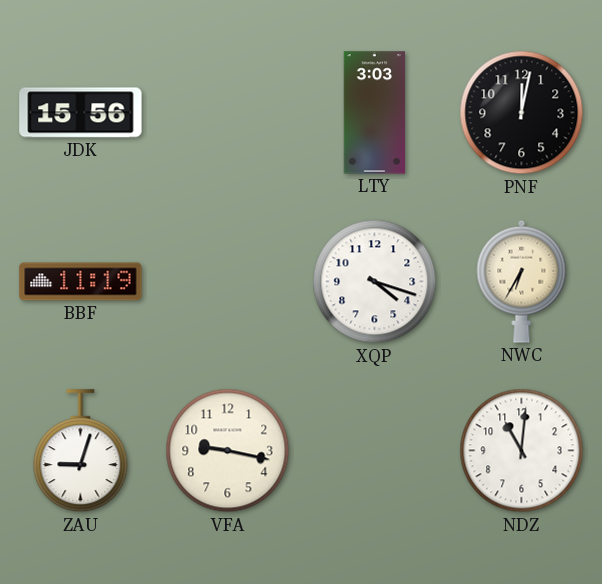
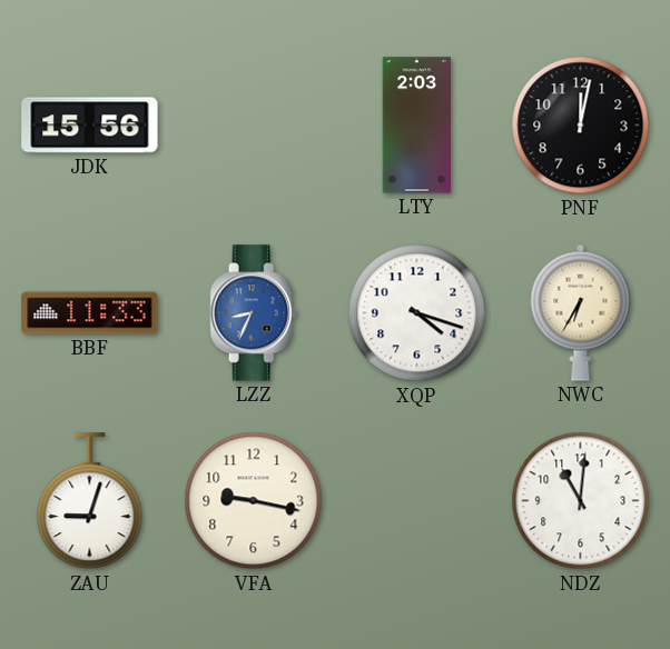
LTY: 3:03 -> 2:03 (417, 126)
BBF: 11:19 -> 11:33 (90, 313)
LZZ: none -> 8:34 (254, 313)
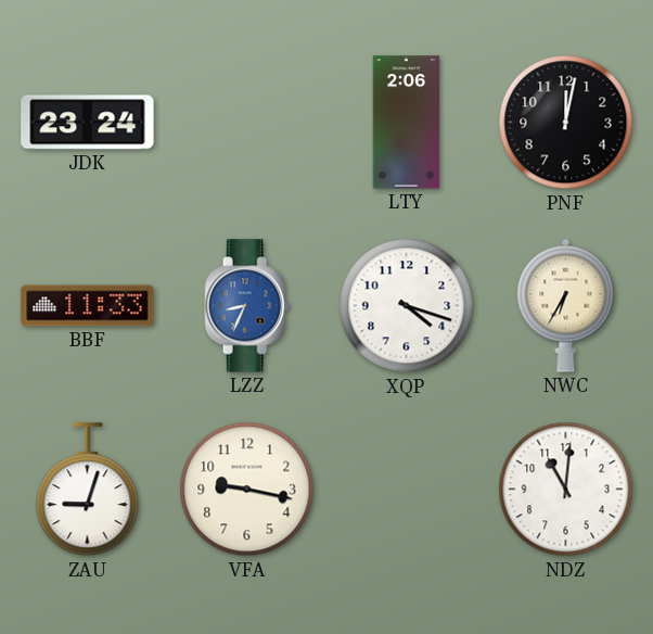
JDK: 15:56 -> 23:24 (88, 123)
LTY: 2:03 -> 2:06 (407, 123)
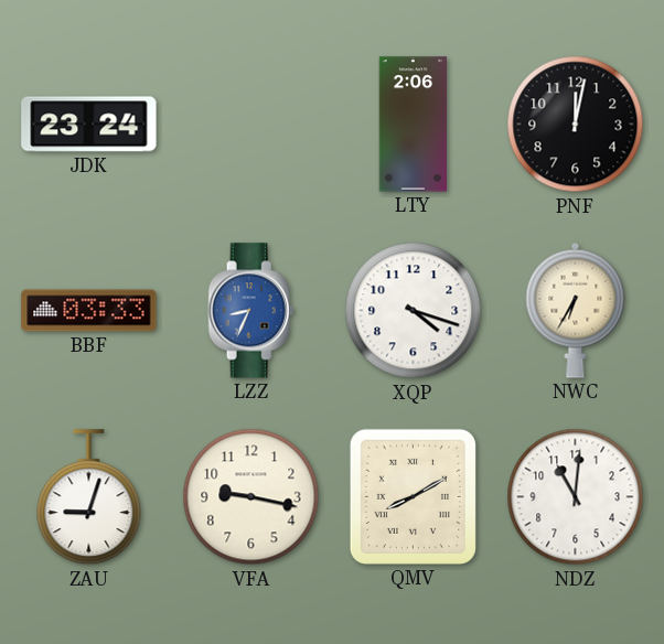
BBF: 11:33 -> 03:33 (89, 311)
QMV: none -> 8:10 (413, 496)
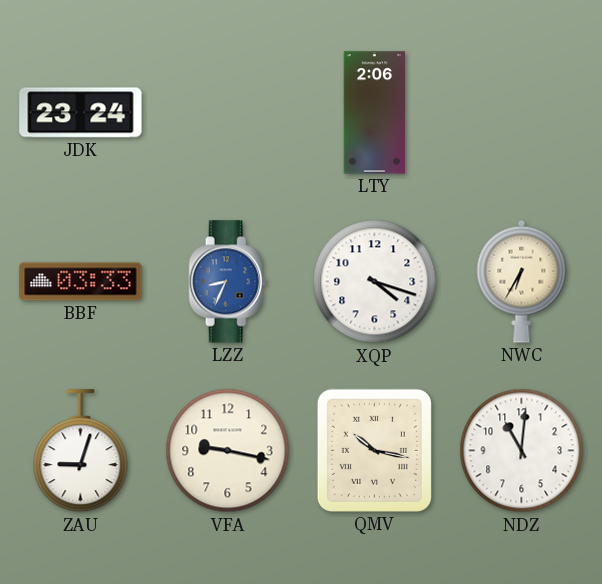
PNF: 12:02 -> none (576, 125)
QMV: 8:10 -> 10:17 (374, 450)
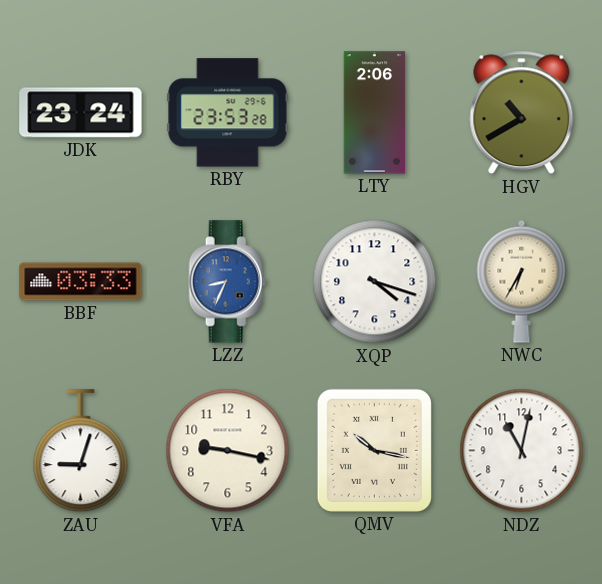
RBY: none -> 23:53 (228, 113)
HGV: none -> 10:40 (522, 113)
NDZ: 11:01 -> 11:02 (522, 451)
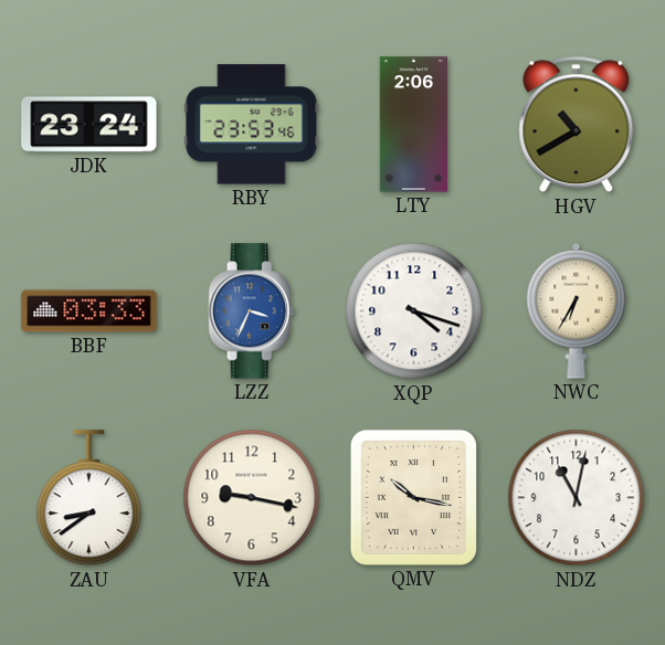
RBY: 23:53:28 -> 23:53:46 (252, 125)
LZZ: 8:34 -> 3:34 (252, 311)
ZAU: 9:03 -> 8:39 (89, 498)
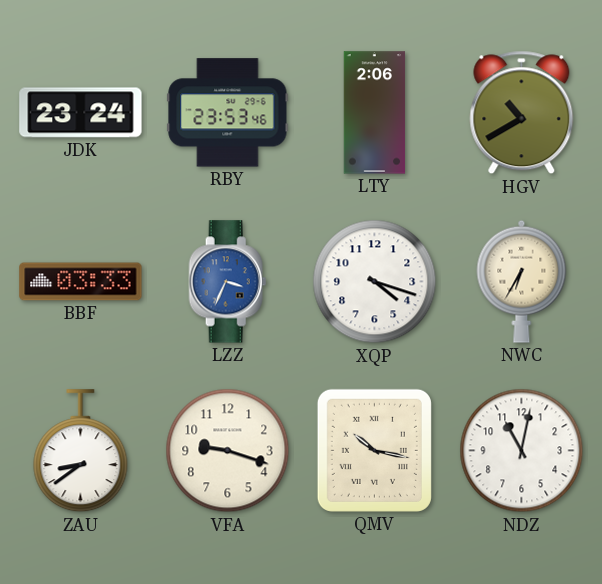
VFA: 9:17 -> 9:18 (228, 451)
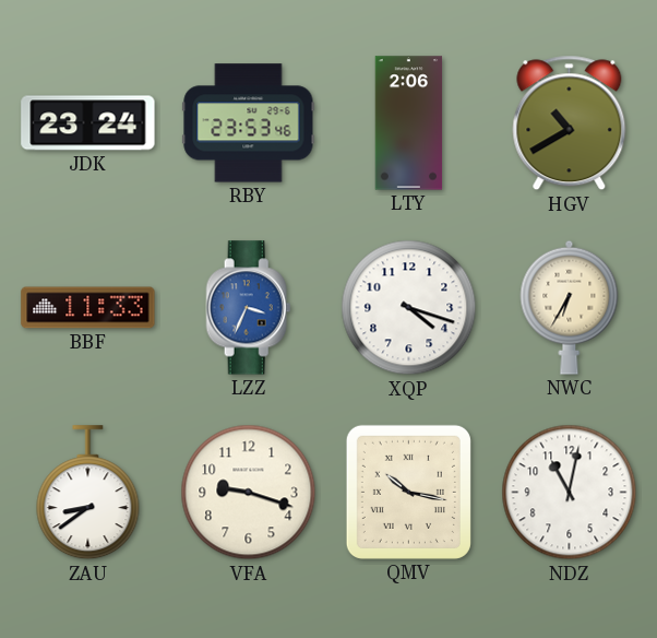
BBF: 03:33 -> 11:33 (88, 308)
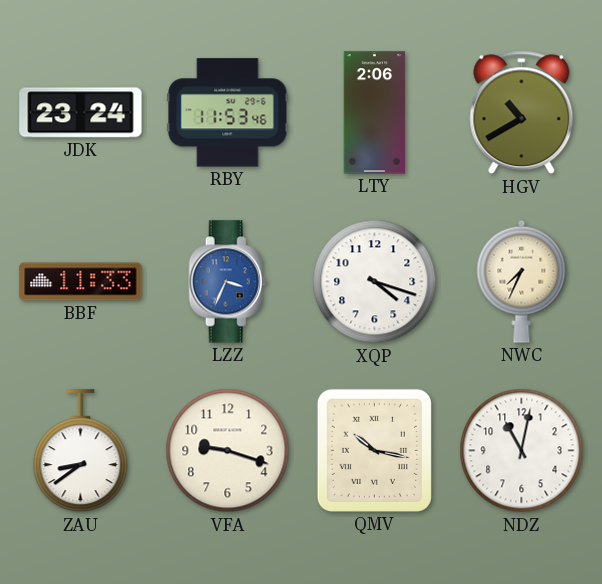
RBY: 23:53 -> 11:53 (228, 113)
NWC: 6:35 -> 7:34 (522, 281)
